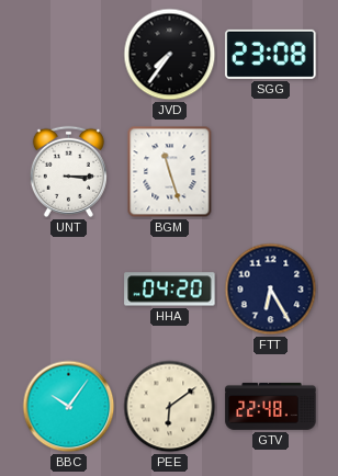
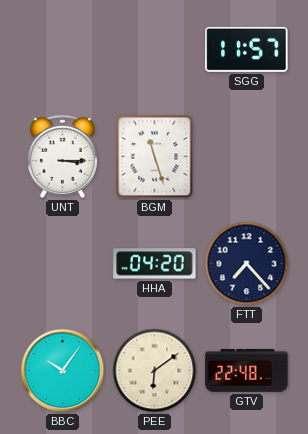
JVD: 7:36 -> none (170, 55)
SGG: 23:08 -> 11:57 (247, 49)
FTT: 6:25 -> 7:23 (247, 264)
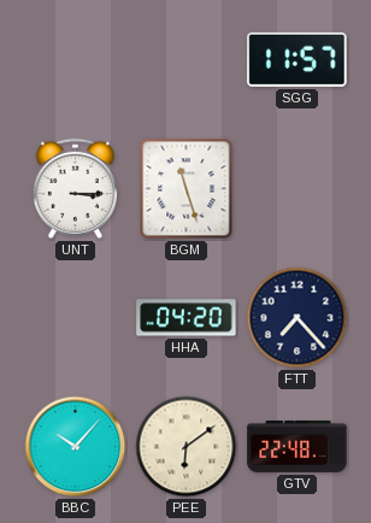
BBC: 10:06 -> 10:07 (76, 447)
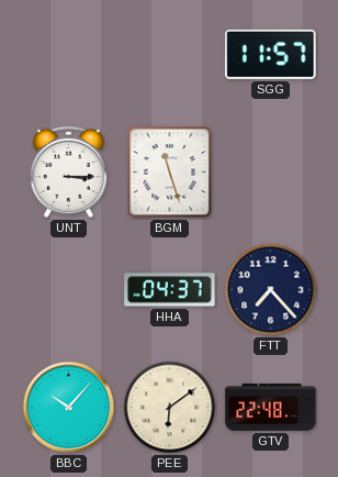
HHA: 04:20 -> 04:37 (170, 290)
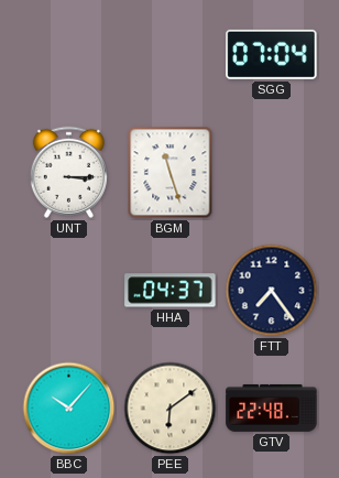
SGG: 11:57 -> 07:04 (272, 54)
FTT: 7:23 -> 7:24 (272, 291)
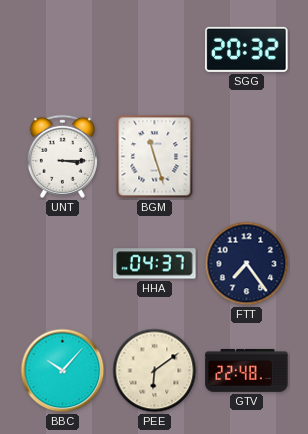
SGG: 07:04 -> 20:32 (247, 49)
